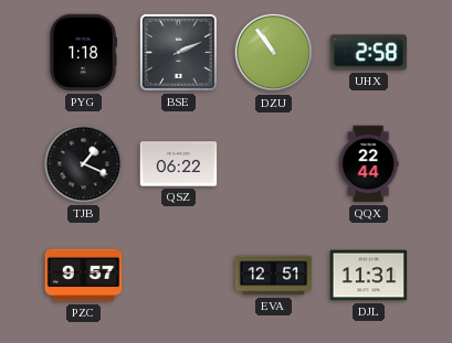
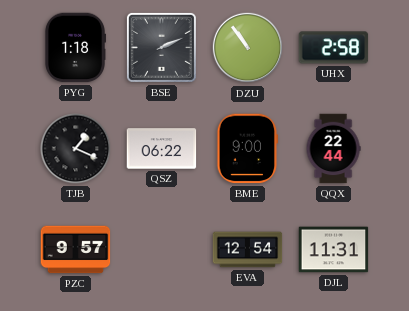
BME: none -> 9:00 (248, 149)
EVA: 12:51 -> 12:54 (248, 250)
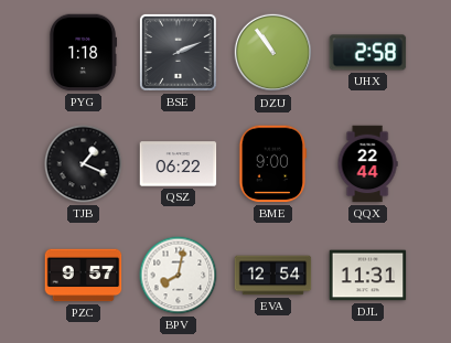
BPV: none -> 8:02 (179, 276)
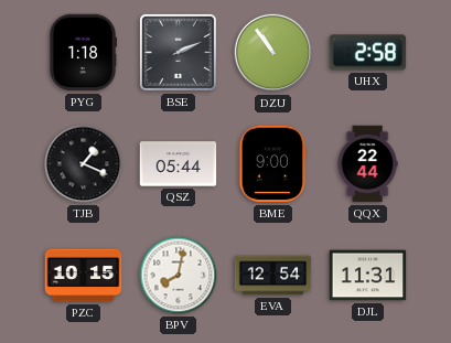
QSZ: 06:22 -> 05:44 (179, 164)
PZC: 9:57 -> 10:15 (84, 276)
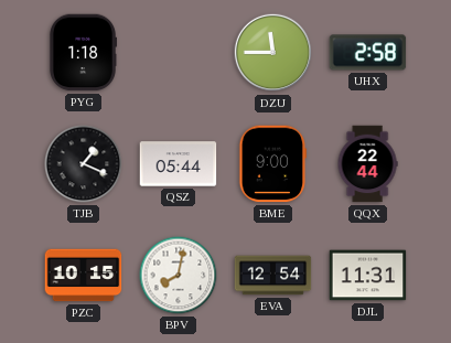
BSE: 2:11 -> none (178, 52)
DZU: 10:54 -> 11:45 (273, 53)
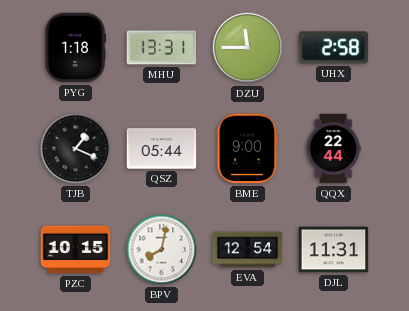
MHU: none -> 13:31 (162, 48)
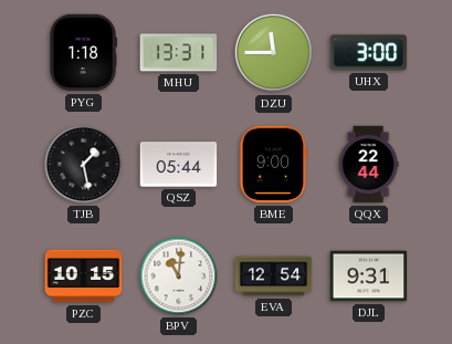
UHX: 2:58 -> 3:00 (369, 53)
TJB: 1:19 -> 1:28 (84, 165)
BPV: 8:02 -> 11:01 (179, 277)
DJL: 11:31 -> 9:31 (369, 277)
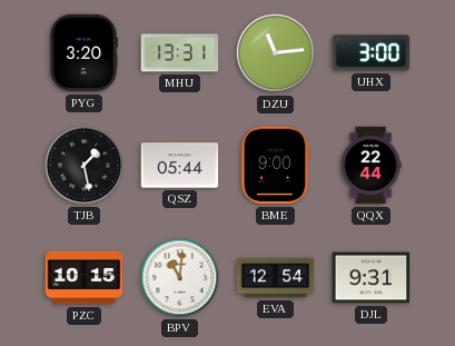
PYG: 1:18 -> 3:20 (82, 53)
DZU: 11:45 -> 11:14 (276, 53)
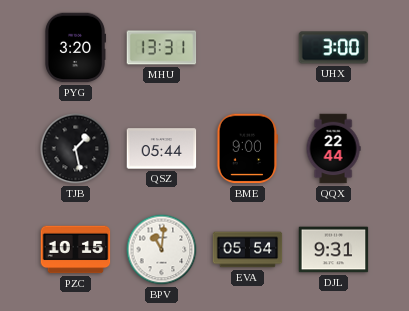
DZU: 11:14 -> none (276, 53)
EVA: 12:54 -> 05:54 (248, 250)
